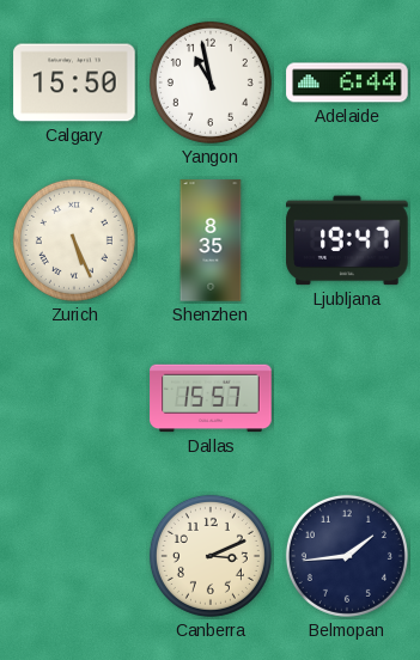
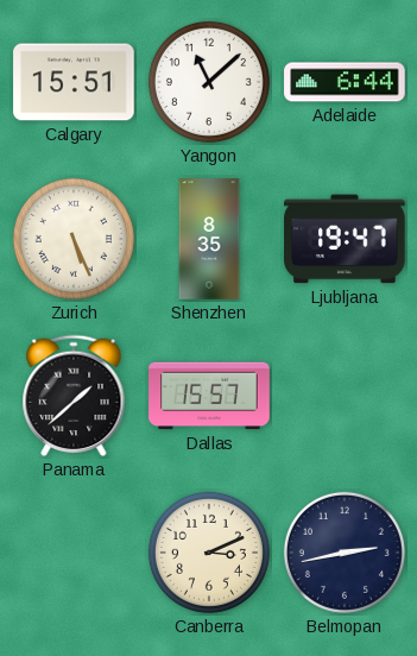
Calgary: 15:50 -> 15:51 (74, 82)
Yangon: 10:58 -> 11:08 (209, 82)
Panama: none -> 1:38 (74, 396)
Belmopan: 1:44 -> 2:43 (345, 553)
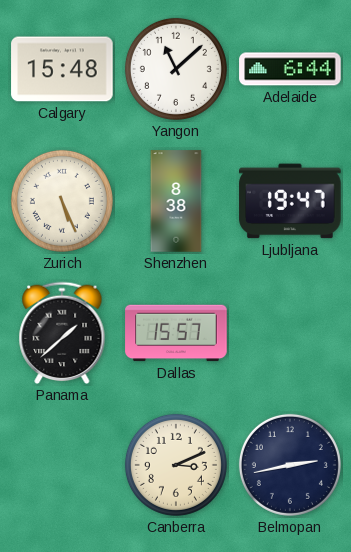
Calgary: 15:51 -> 15:48 (62, 69)
Shenzhen: 8:35 -> 8:38 (176, 201)
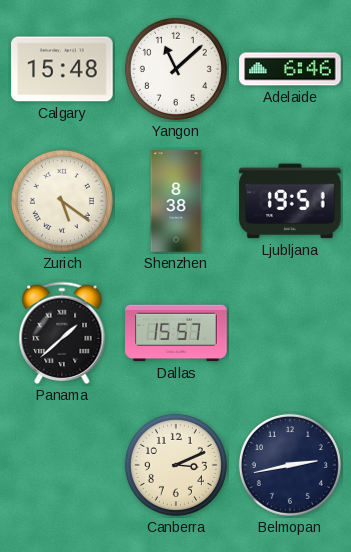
Adelaide: 6:44 -> 6:46 (290, 69)
Zurich: 5:26 -> 5:21 (62, 201)
Ljubljana: 19:47 -> 19:51 (290, 201)
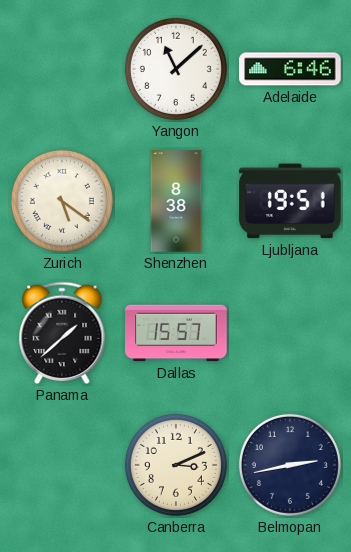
Calgary: 15:48 -> none (62, 69)
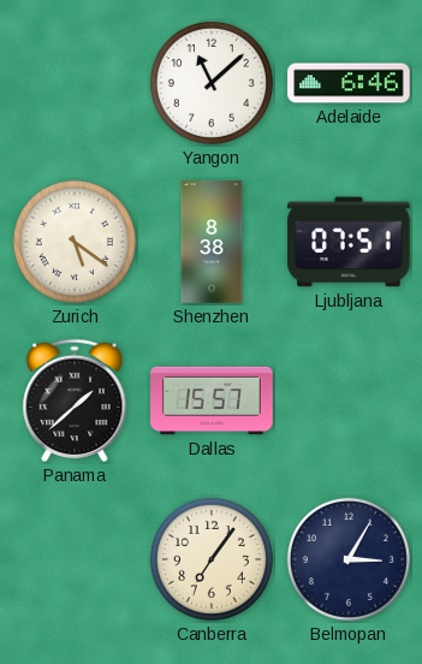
Ljubljana: 19:51 -> 07:51 (349, 242)
Canberra: 3:11 -> 7:06 (212, 559)
Belmopan: 2:43 -> 3:05 (349, 559)
